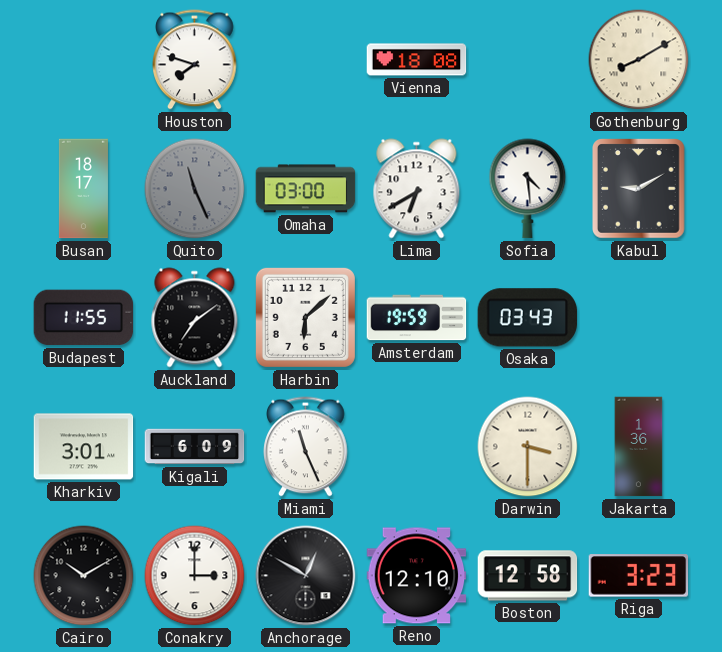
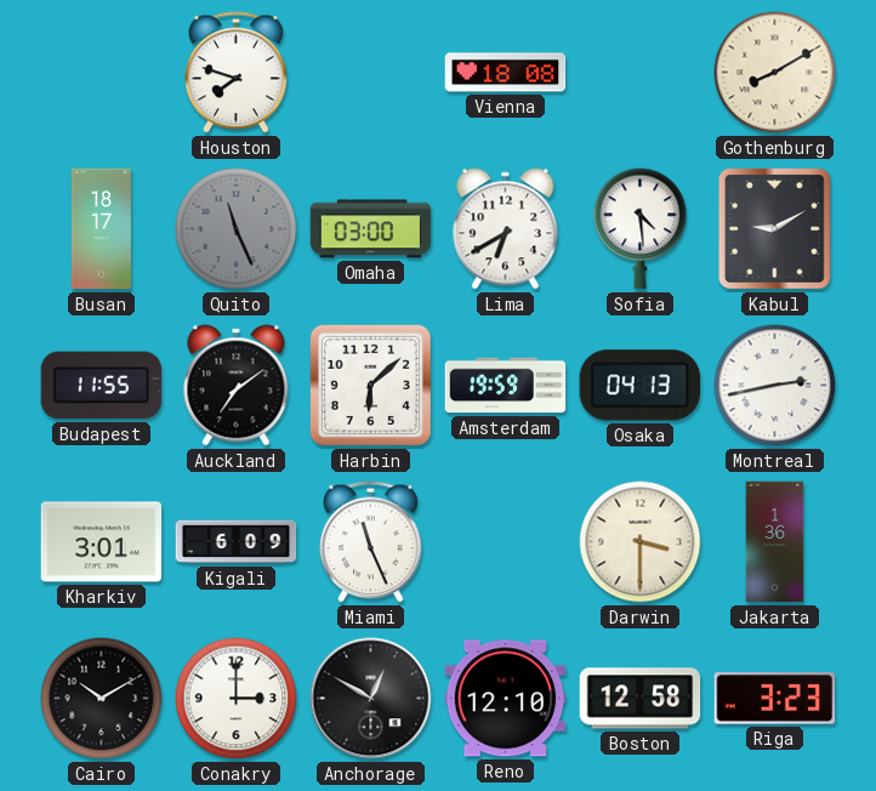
Osaka: 03:43 -> 04:13 (641, 386)
Montreal: none -> 2:43 (775, 386)
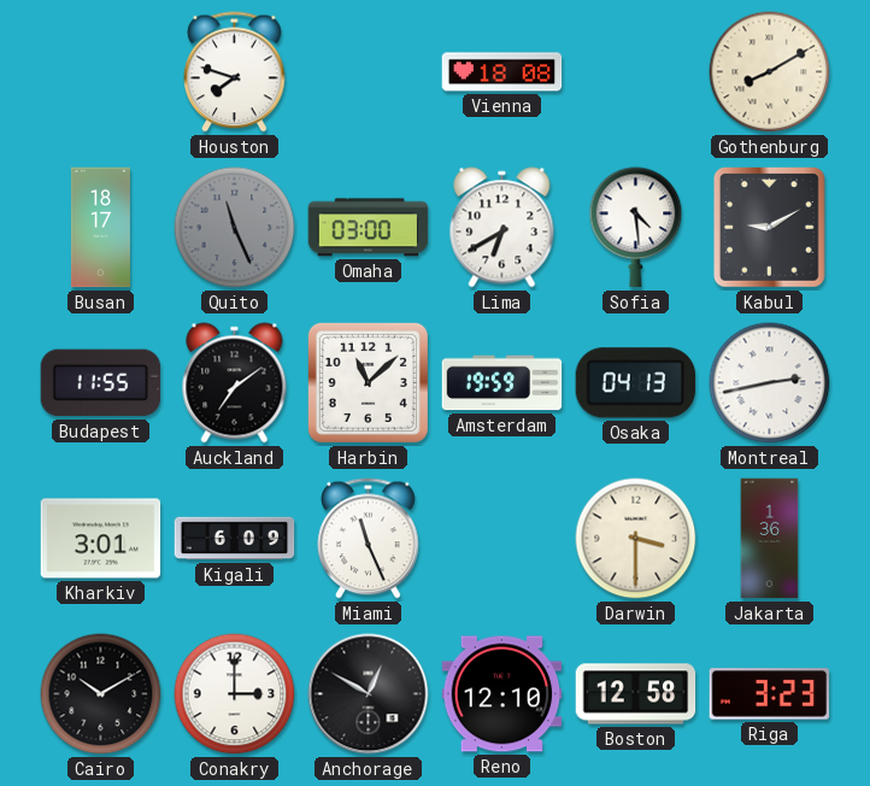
Harbin: 6:08 -> 11:08 (368, 382)
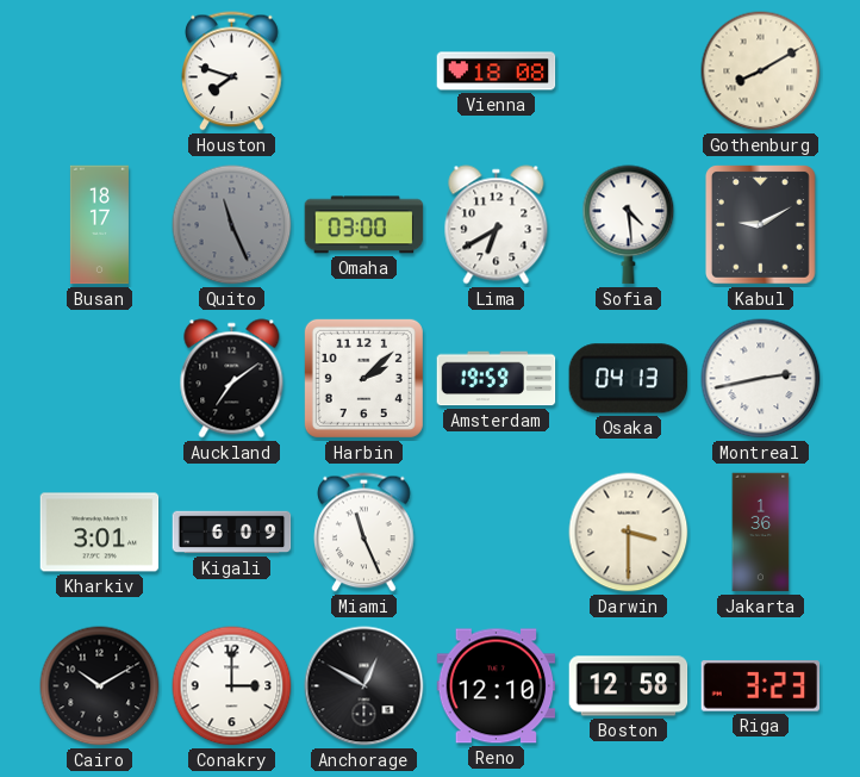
Budapest: 11:55 -> none (101, 383)
Harbin: 11:08 -> 2:08 (363, 378)
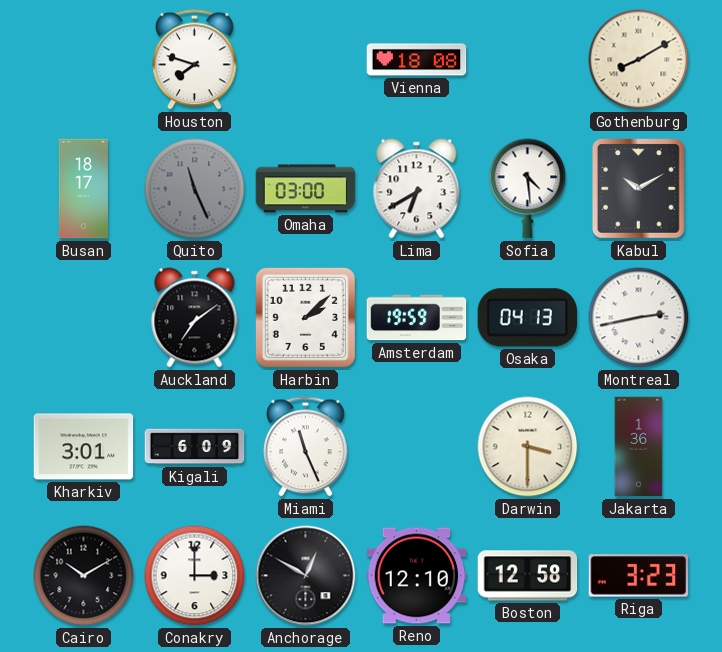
Kabul: 9:10 -> 10:10 (639, 189)
